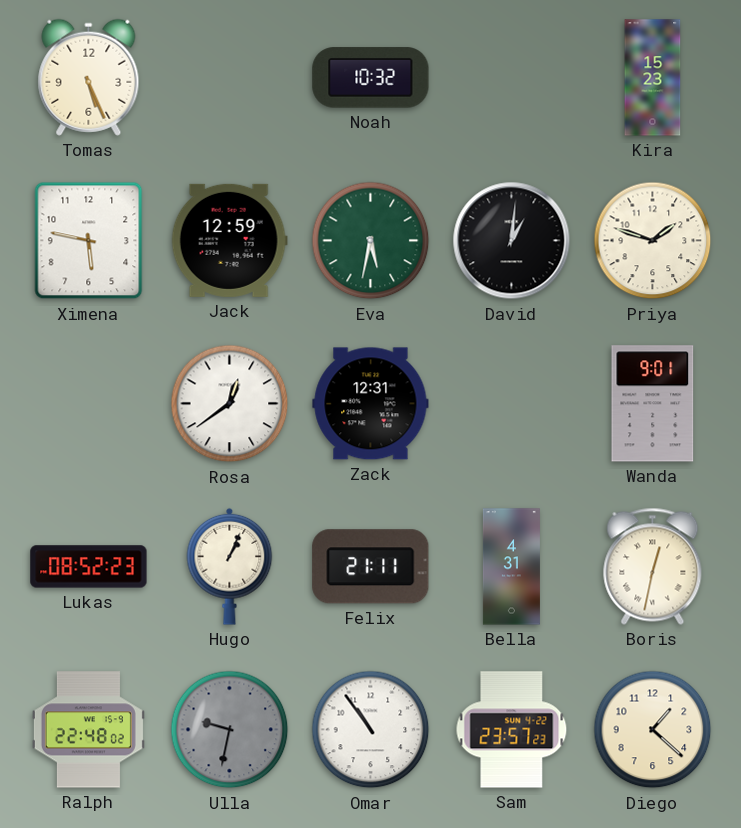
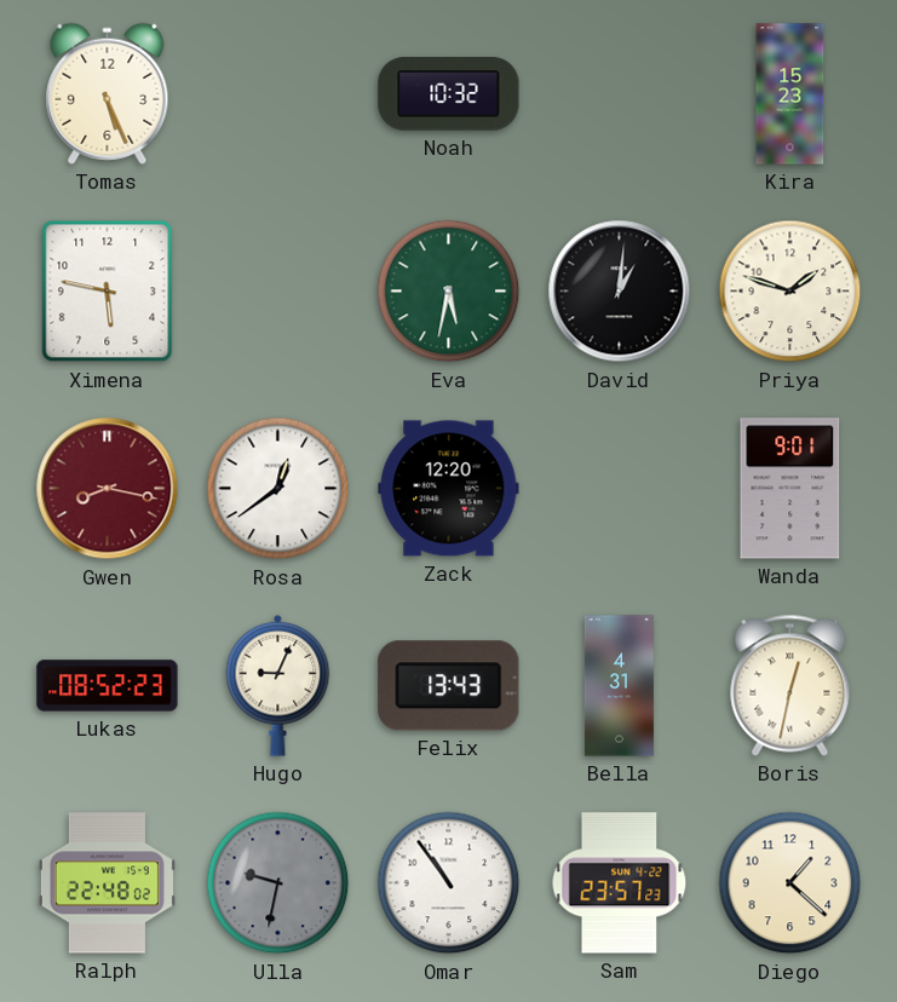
Jack: 12:59 -> none (229, 240)
Gwen: none -> 8:17 (108, 489)
Zack: 12:31 -> 12:20 (449, 489)
Hugo: 1:04 -> 9:04 (278, 685)
Felix: 21:11 -> 13:43 (449, 686)
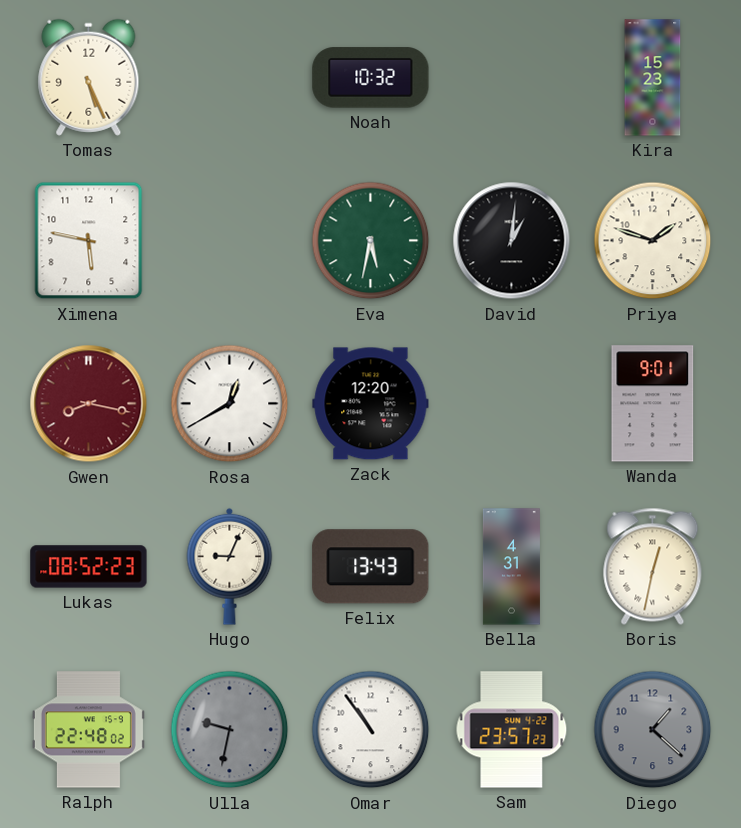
Rosa: 12:39 -> 12:40 (230, 404)
Diego dial: cream -> grey (653, 730)
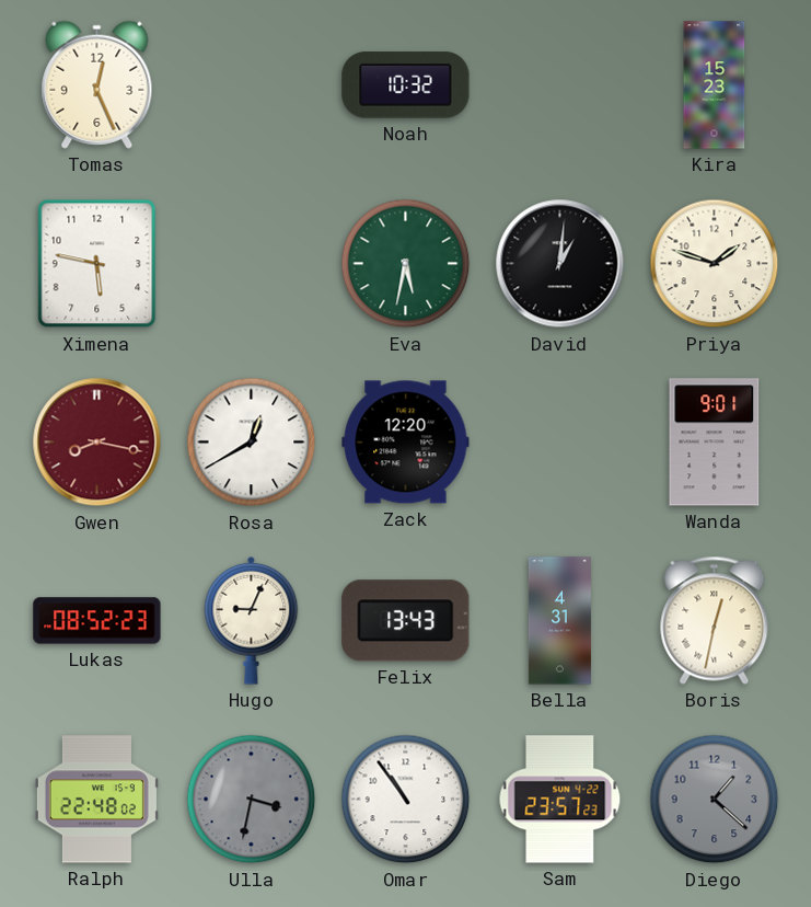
Tomas: 5:26 -> 12:26 (97, 84)
Ulla: 9:32 -> 3:32 (252, 800)
